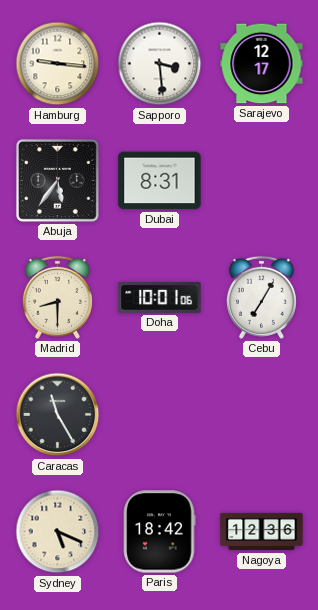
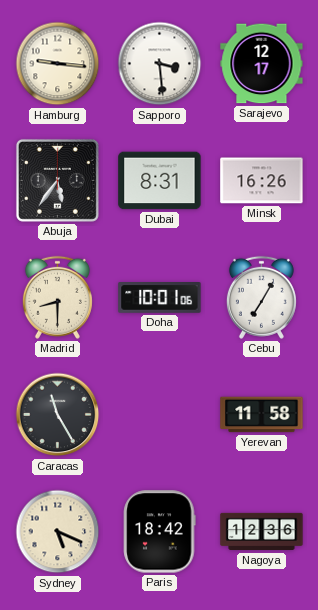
Minsk: none -> 16:26 (262, 181)
Yerevan: none -> 11:58 (262, 415)
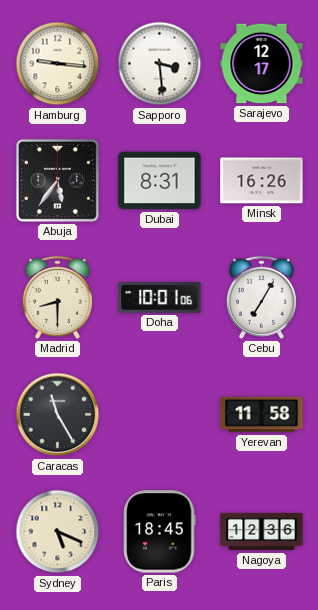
Paris: 18:42 -> 18:45 (160, 532)
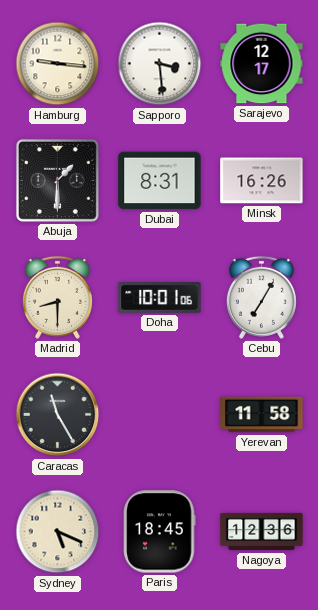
Abuja: 5:36 -> 1:30 (57, 180)
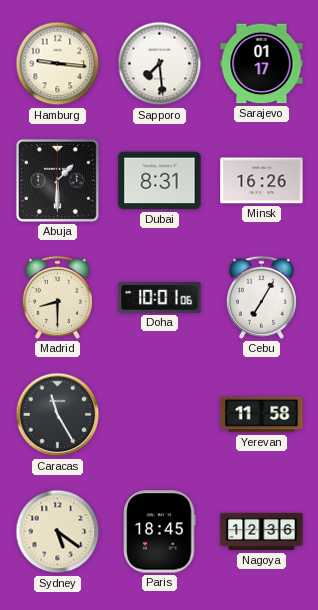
Sapporo: 3:29 -> 7:29 (160, 64)
Sarajevo: 12:17 -> 01:17 (262, 64)
Sydney: 5:19 -> 5:21 (58, 532)
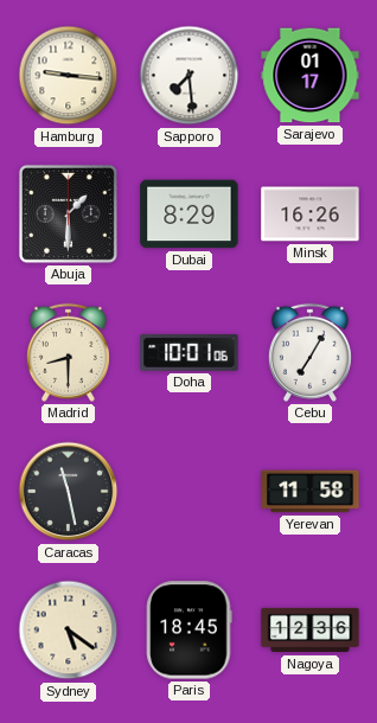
Dubai: 8:31 -> 8:29 (190, 215)
Caracas: 11:25 -> 11:28 (69, 492)
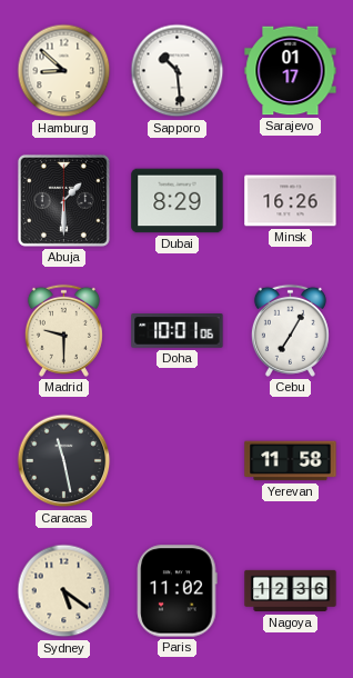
Hamburg: 9:16 -> 8:52 (64, 71)
Sapporo: 7:29 -> 10:29 (178, 71)
Madrid: 8:30 -> 9:30 (63, 330)
Paris: 18:45 -> 11:02 (178, 591)
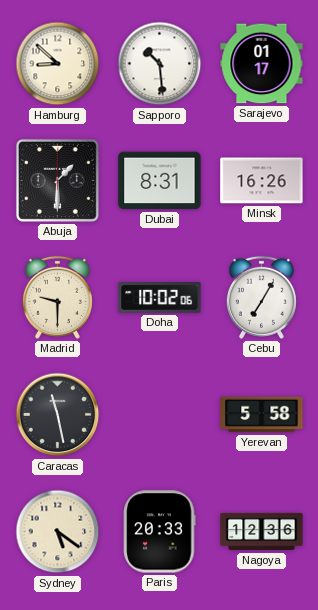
Dubai: 8:29 -> 8:31 (160, 181)
Doha: 10:01 -> 10:02 (160, 298)
Yerevan: 11:58 -> 5:58 (262, 415)
Paris: 11:02 -> 20:33 (160, 532)
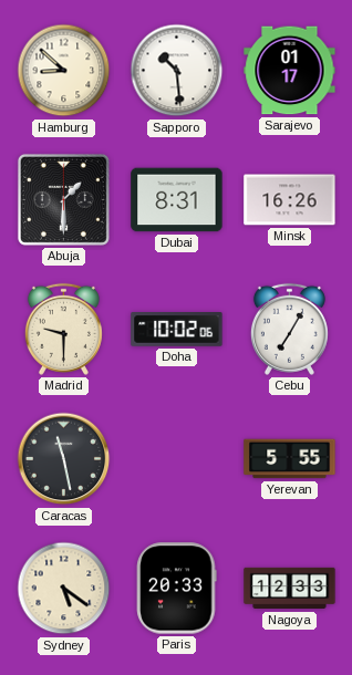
Yerevan: 5:58 -> 5:55 (290, 459)
Nagoya: 12:36 -> 12:33 (290, 589)
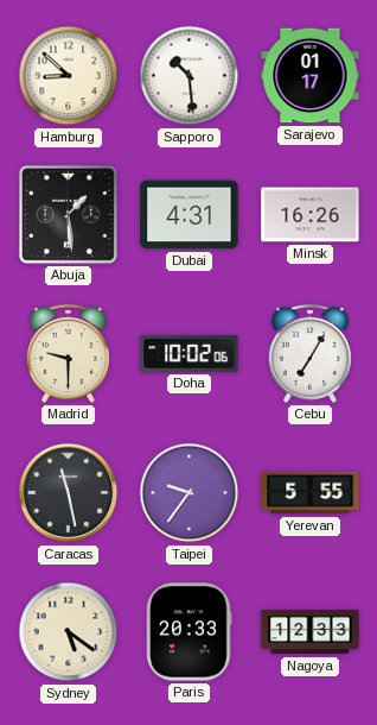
Abuja: 1:30 -> 1:29 (68, 214)
Dubai: 8:31 -> 4:31 (190, 215)
Taipei: none -> 9:36 (190, 493)
